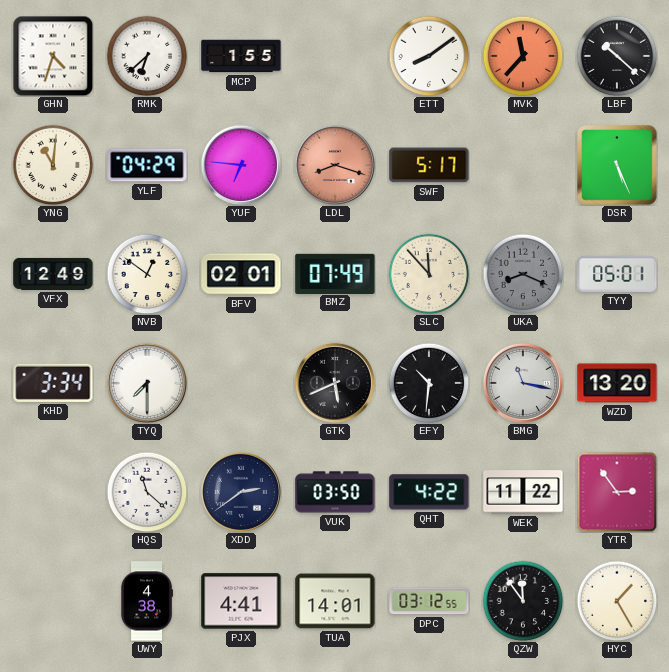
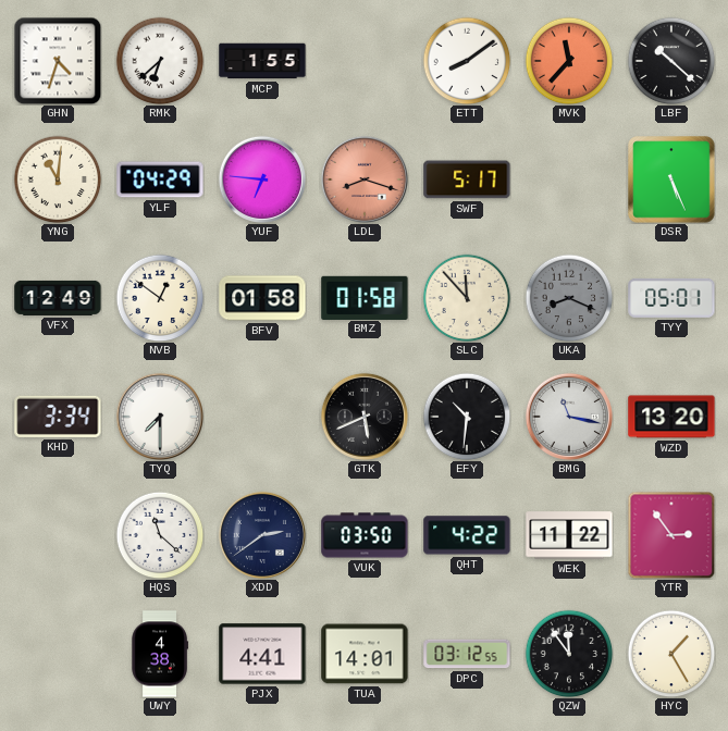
BFV: 02:01 -> 01:58 (262, 298)
BMZ: 07:49 -> 01:58 (365, 297)
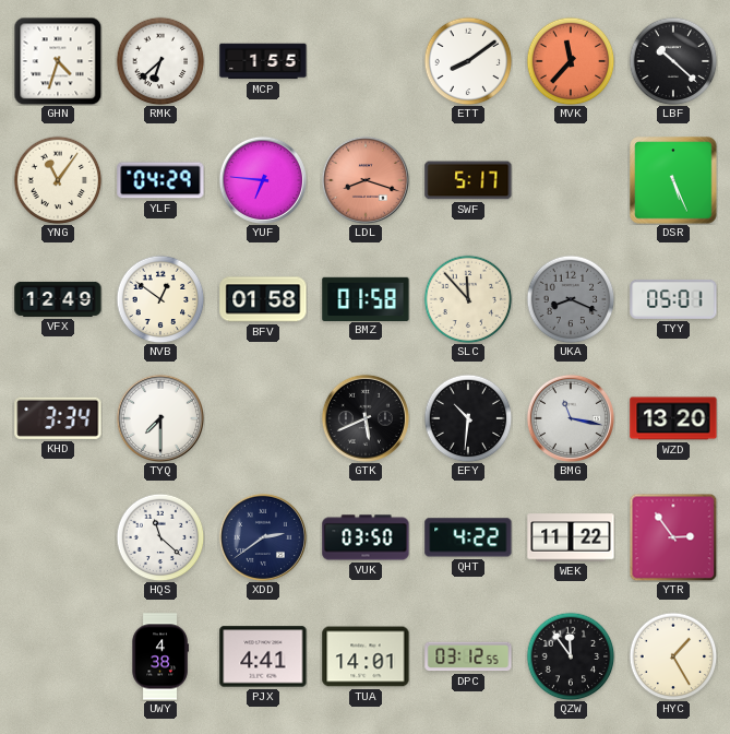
YNG: 11:01 -> 11:06 (58, 180)
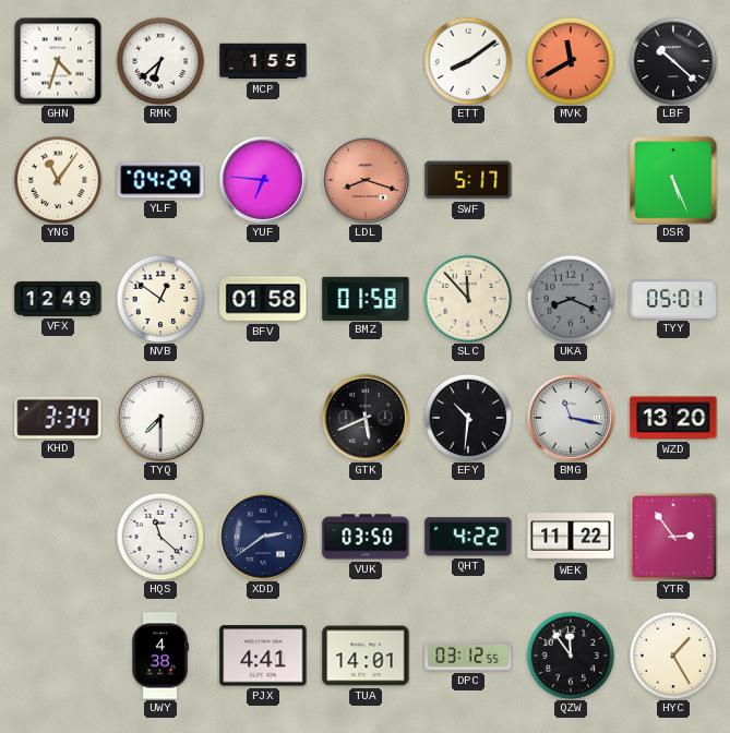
MVK: 11:37 -> 11:40 (571, 61)
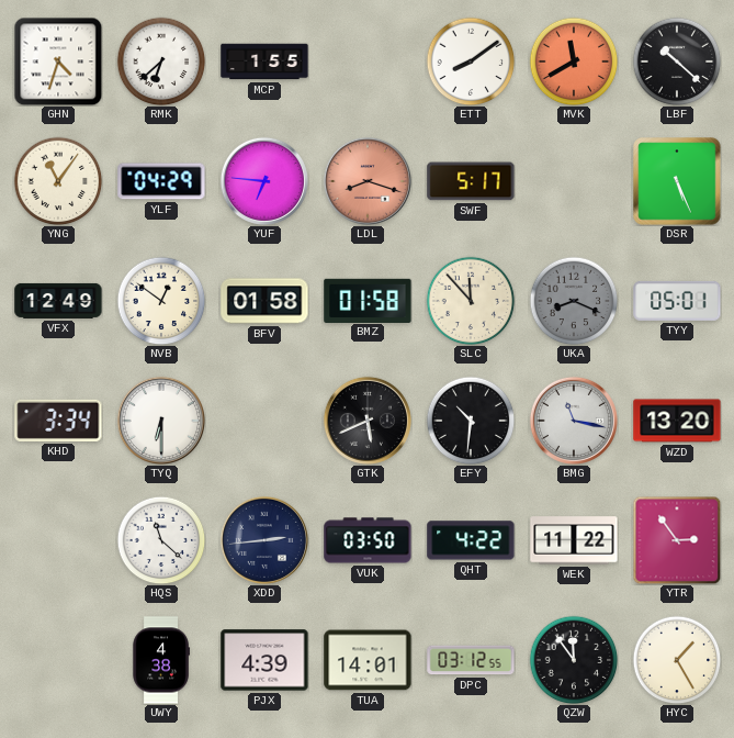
TYQ: 7:30 -> 6:30 (161, 421)
XDD: 2:39 -> 2:44 (264, 540)
PJX: 4:41 -> 4:39 (264, 660)
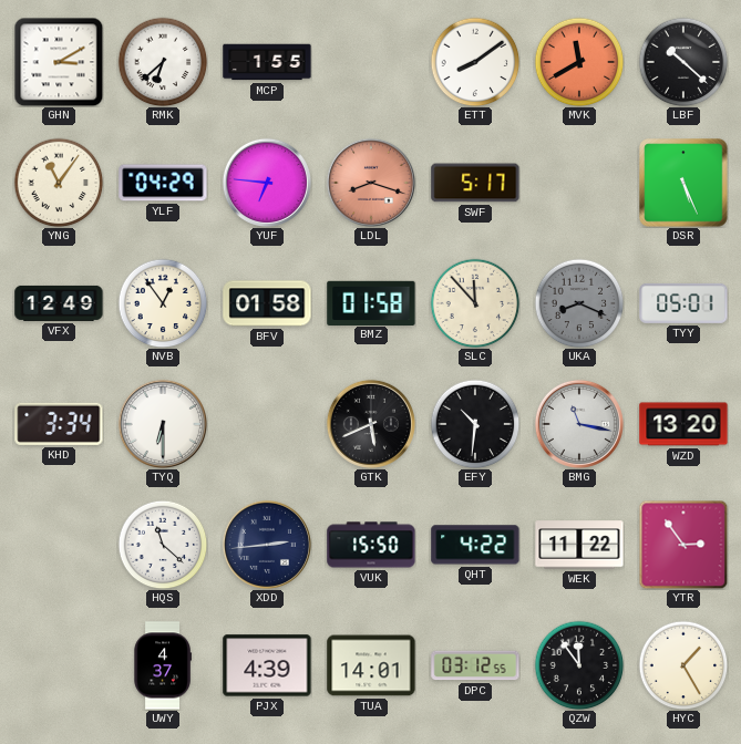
GHN: 4:33 -> 3:10 (59, 62)
NVB: 12:51 -> 12:54 (163, 303)
VUK: 03:50 -> 15:50 (371, 545)
UWY: 4:38 -> 4:37 (163, 665)
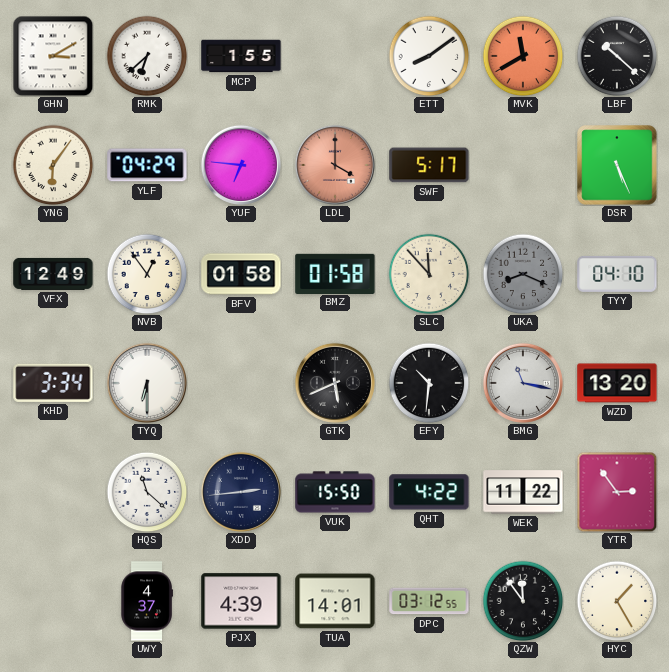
YNG: 11:06 -> 6:06 (53, 165)
LDL: 8:18 -> 4:00 (335, 165)
TYY: 05:01 -> 04:10 (617, 274)
